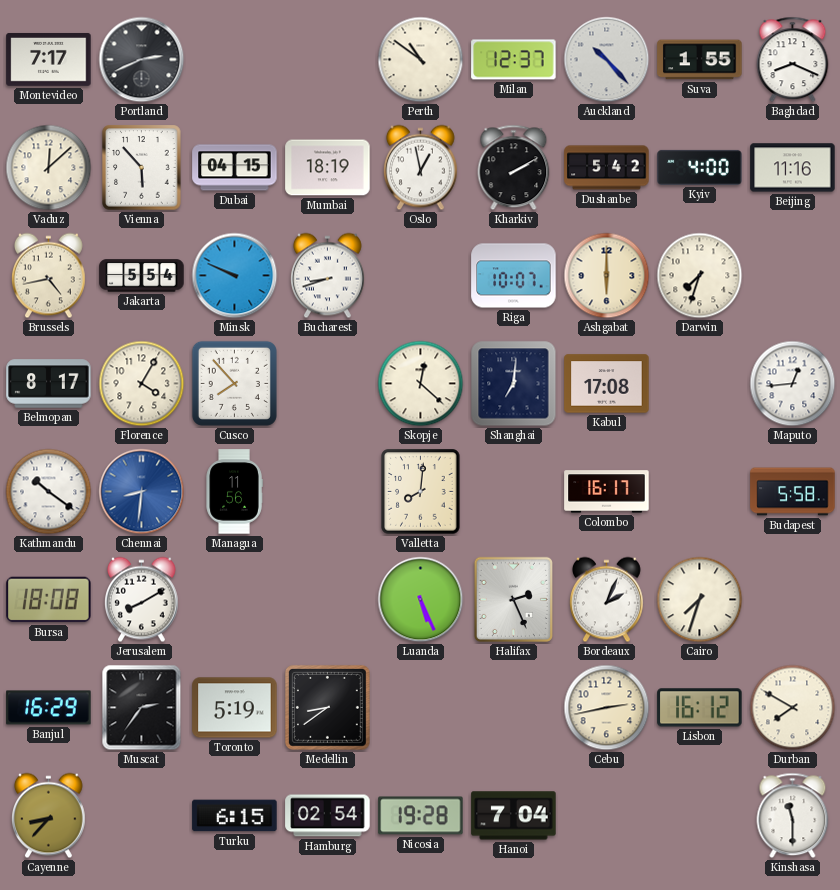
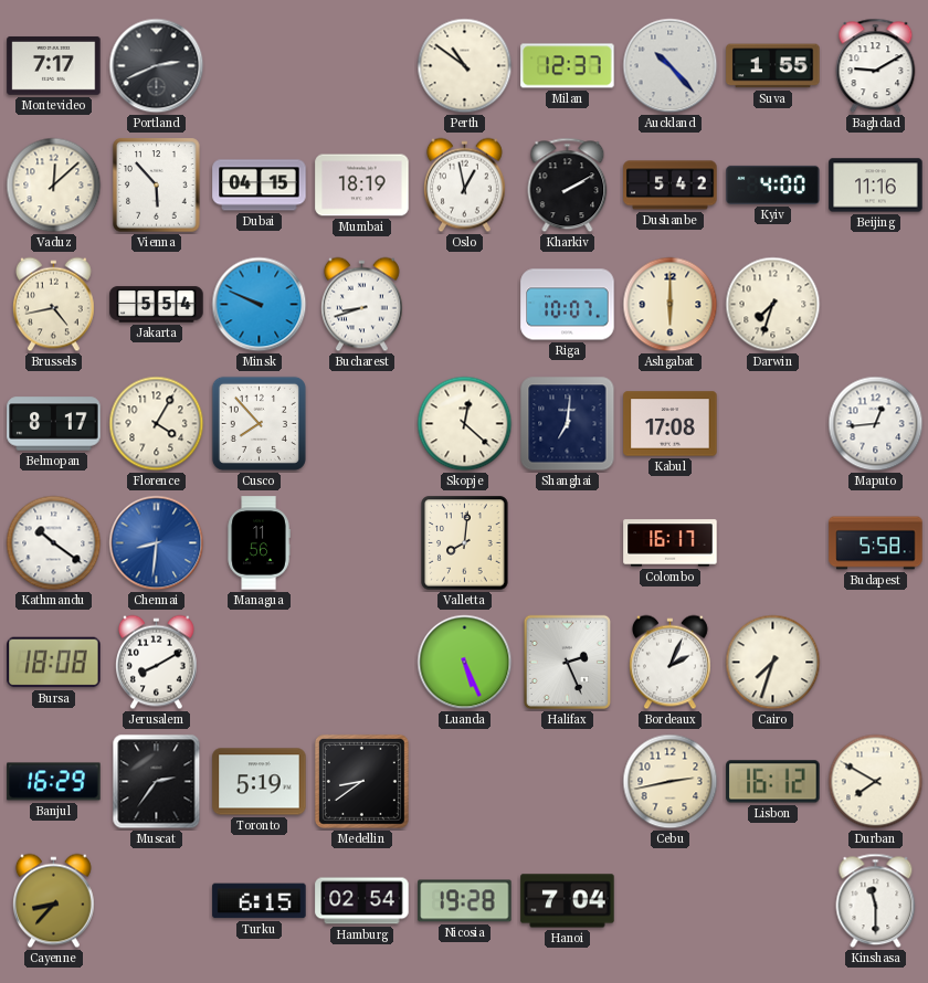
Baghdad: 8:19 -> 9:10 (876, 66)
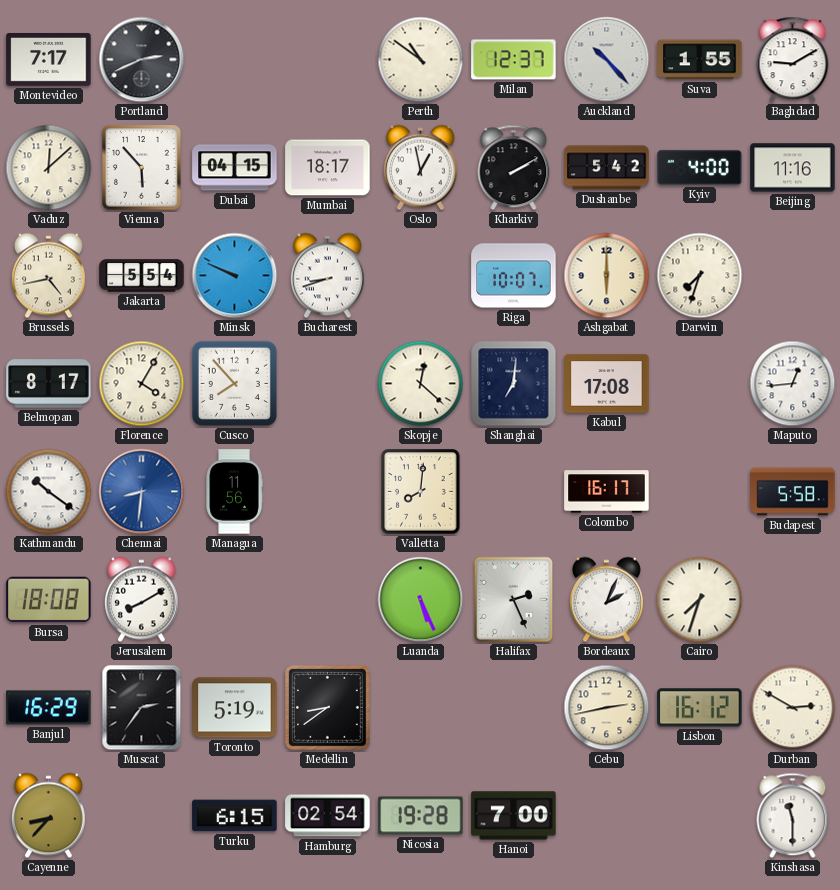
Mumbai: 18:19 -> 18:17 (328, 168)
Durban: 7:50 -> 2:50 (793, 708)
Hanoi: 7:04 -> 7:00 (514, 816)
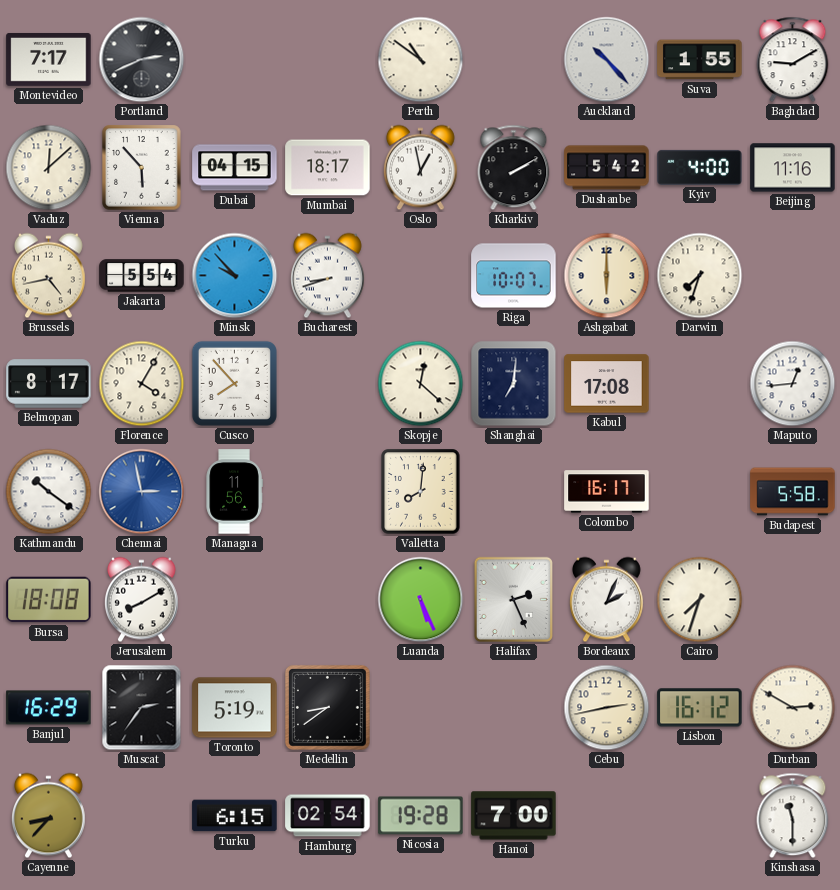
Milan: 12:37 -> none (514, 60)
Minsk: 9:49 -> 9:53 (235, 276)
Chennai: 8:31 -> 2:58 (142, 492)
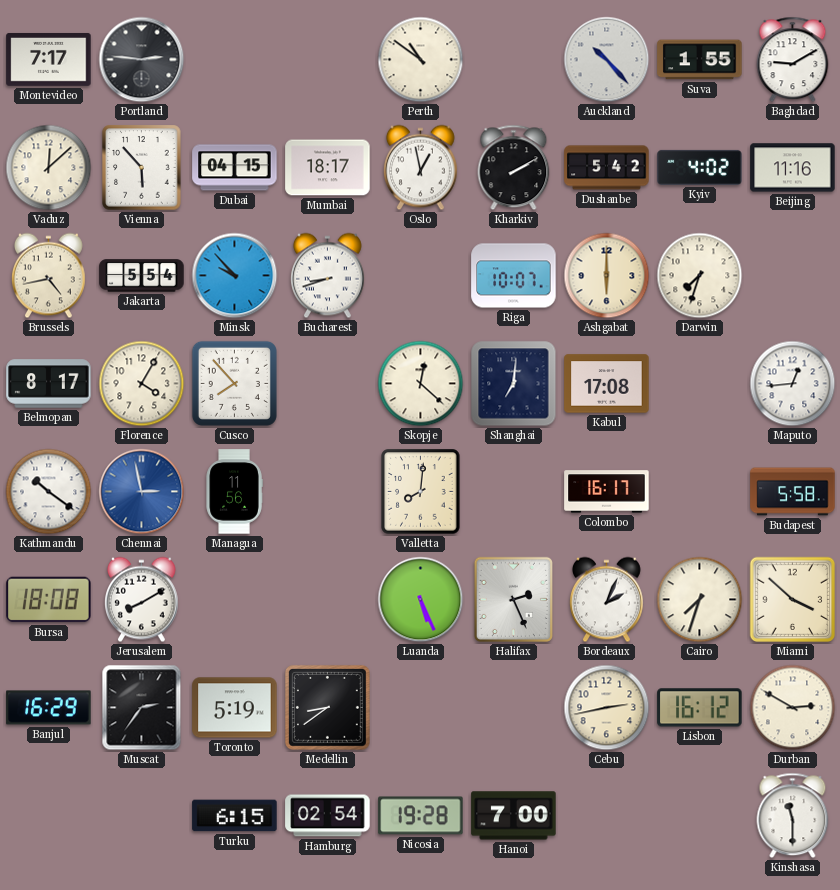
Portland: 2:41 -> 2:46 (142, 60)
Kyiv: 4:00 -> 4:02 (700, 167)
Miami: none -> 3:52 (793, 600)
Cayenne: 8:37 -> none (48, 816)
